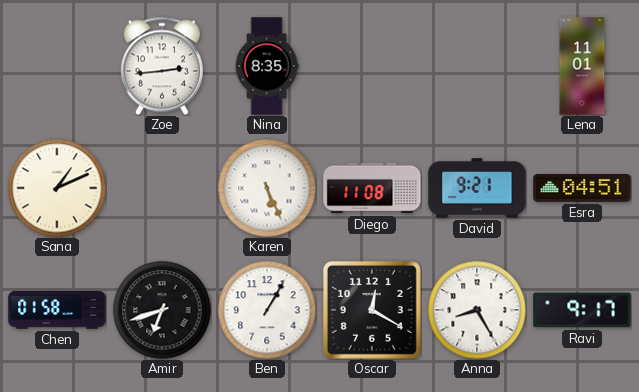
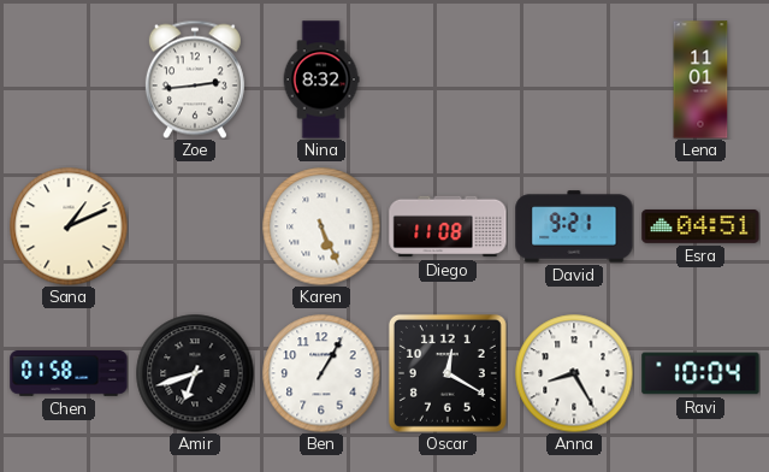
Nina: 8:35 -> 8:32 (321, 79)
Ravi: 9:17 -> 10:04 (700, 373)
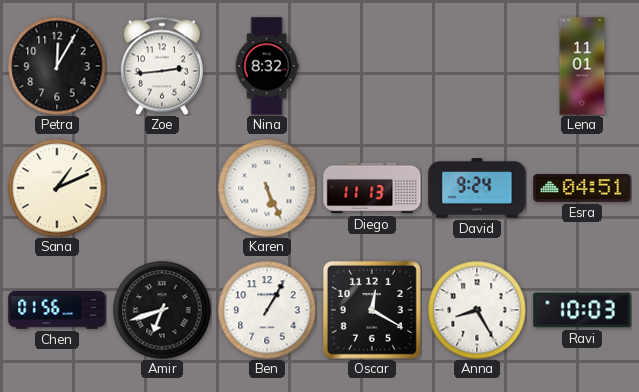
Petra: none -> 12:05 (57, 66)
Diego: 11:08 -> 11:13 (372, 188)
David: 9:21 -> 9:24 (477, 188)
Chen: 01:58 -> 01:56 (57, 311)
Ravi: 10:04 -> 10:03 (582, 310)
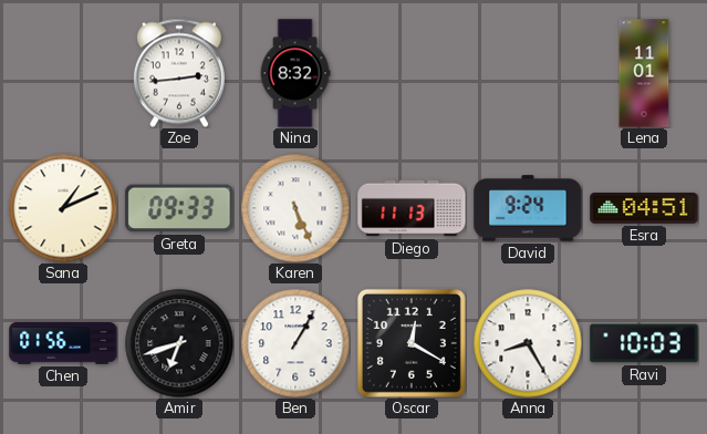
Petra: 12:05 -> none (57, 66)
Greta: none -> 09:33 (179, 208)
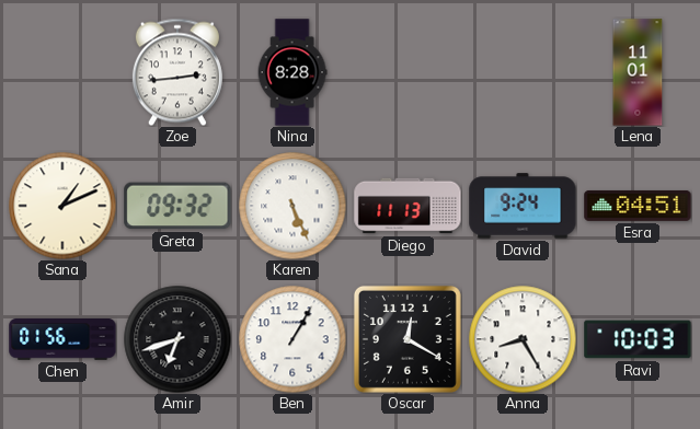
Nina: 8:32 -> 8:28 (292, 72)
Greta: 09:33 -> 09:32 (177, 206)
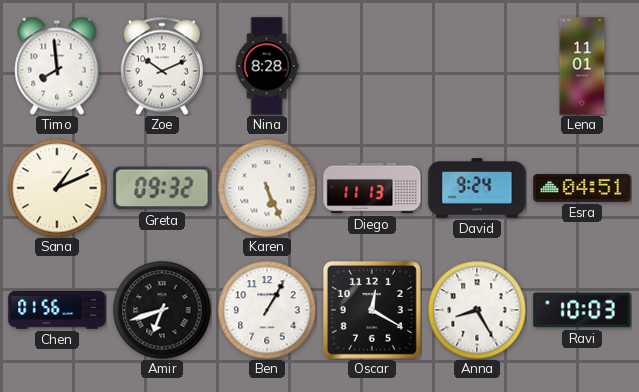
Timo: none -> 7:59 (57, 66)
Zoe: 2:44 -> 10:11 (162, 66)
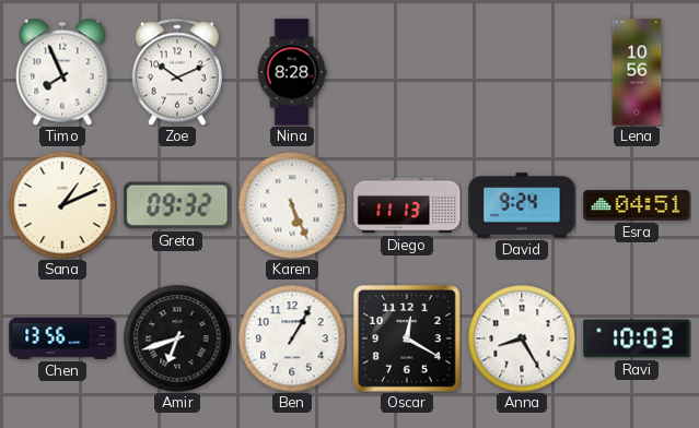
Timo: 7:59 -> 7:56 (62, 72)
Lena: 11:01 -> 10:56 (637, 72)
Chen: 01:56 -> 13:56 (62, 340)
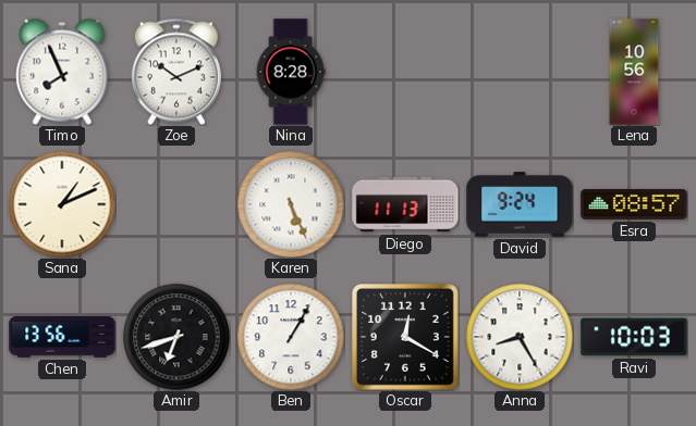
Greta: 09:32 -> none (177, 205)
Esra: 04:51 -> 08:57 (634, 204)
